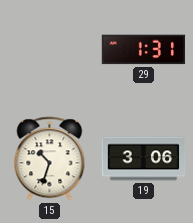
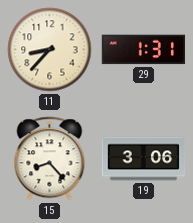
11: none -> 8:37 (50, 50)
15: 10:33 -> 8:23 (50, 159)
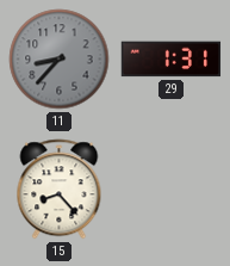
11 dial: cream -> grey (60, 60)
19: 3:06 -> none (144, 159)
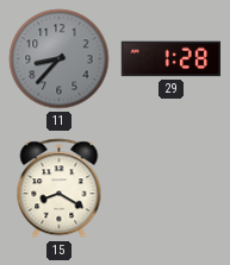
29: 1:31 -> 1:28 (172, 59)
15: 8:23 -> 8:20 (60, 189)
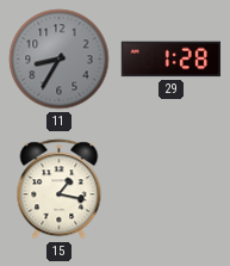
11: 8:37 -> 8:35 (60, 60)
15: 8:20 -> 1:17 (60, 190)
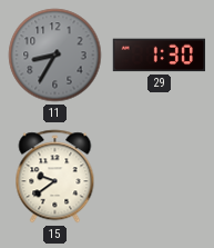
29: 1:28 -> 1:30 (160, 56)
15: 1:17 -> 9:39 (55, 177)
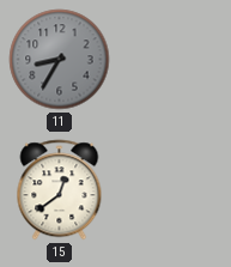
29: 1:30 -> none (160, 56)
15: 9:39 -> 12:39 (60, 190)
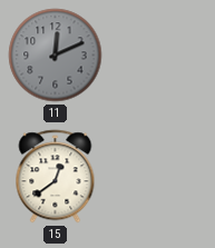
11: 8:35 -> 12:11 (56, 56)
